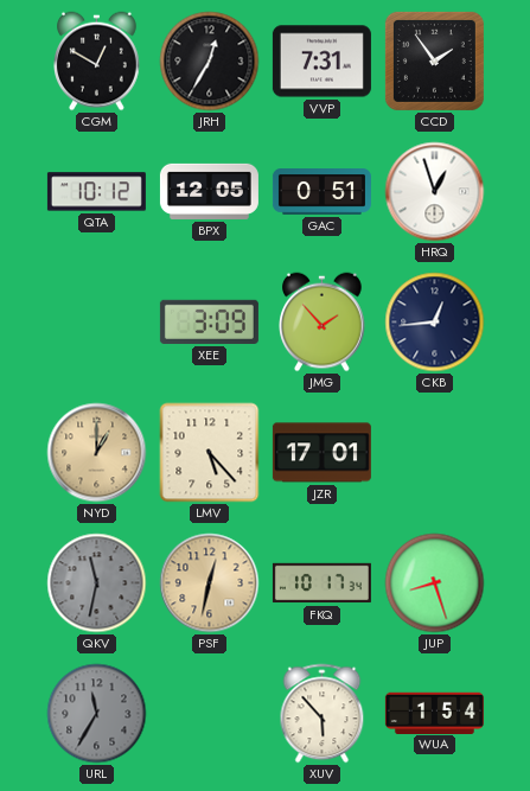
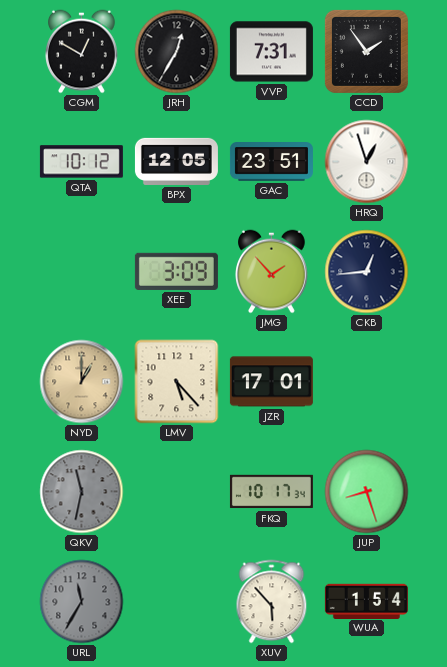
GAC: 0:51 -> 23:51 (271, 162)
PSF: 12:32 -> none (210, 583)
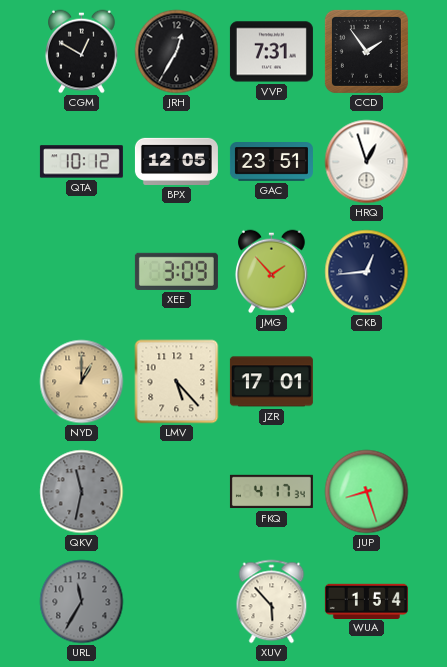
FKQ: 10:17 -> 4:17 (271, 492)
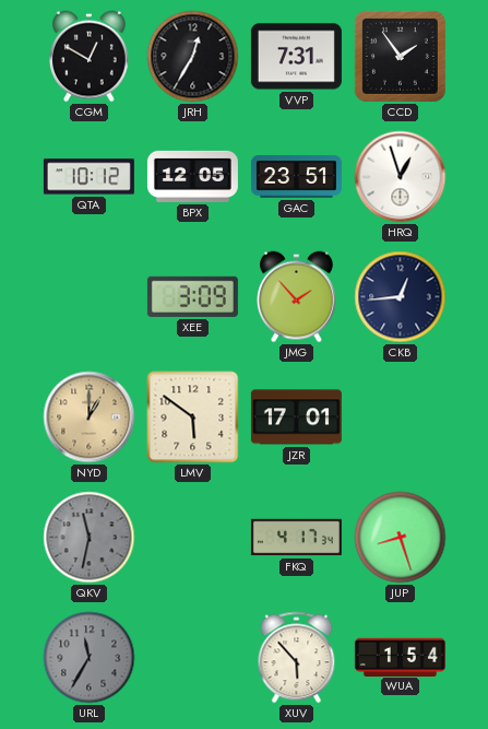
LMV: 5:23 -> 5:51 (193, 418)
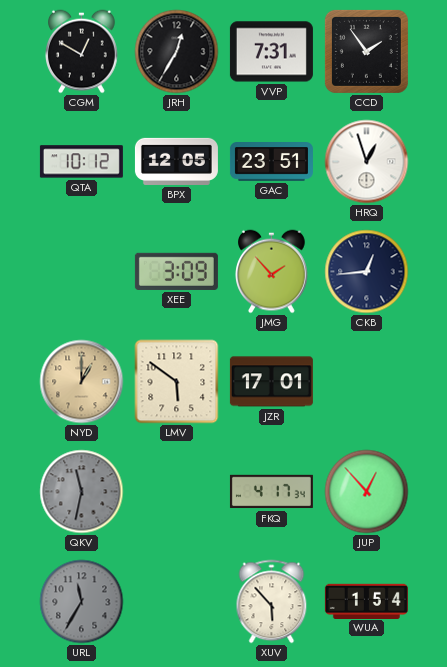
JUP: 8:27 -> 12:53 (367, 492)
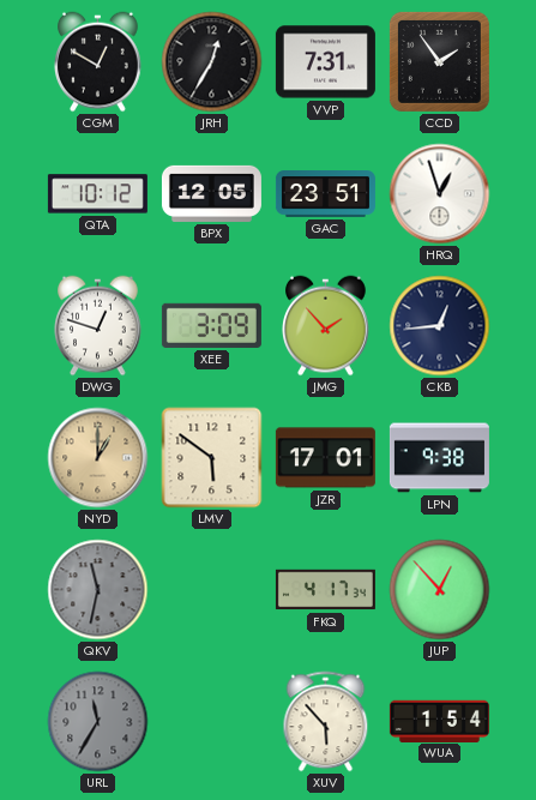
DWG: none -> 12:48 (98, 326)
LPN: none -> 9:38 (439, 458)
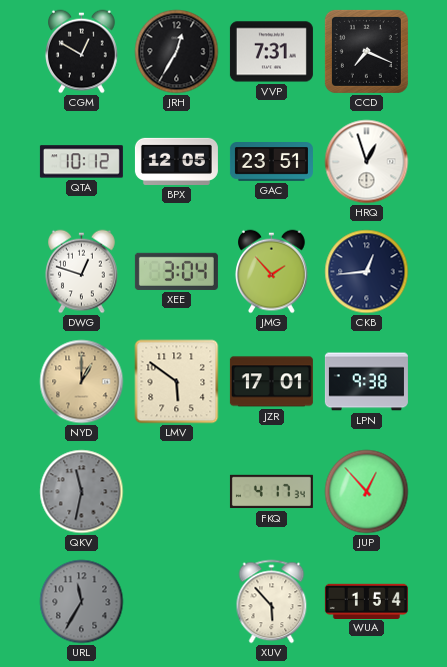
CCD: 1:54 -> 7:19 (366, 51)
XEE: 3:09 -> 3:04 (176, 271)
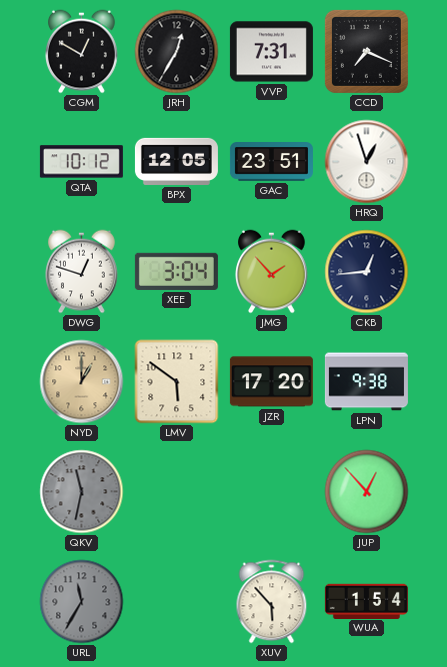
JZR: 17:01 -> 17:20 (271, 382)
FKQ: 4:17 -> none (271, 492)
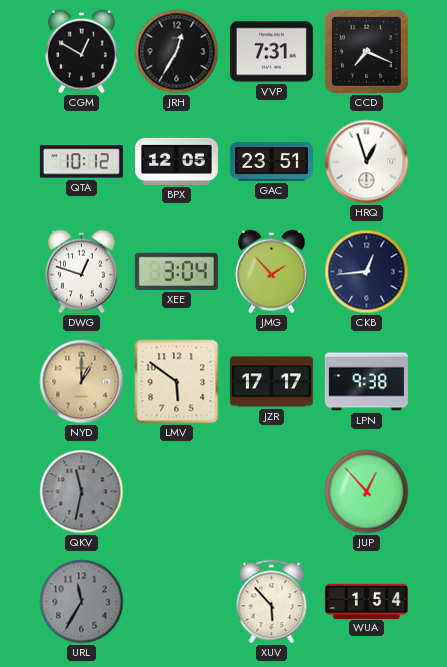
JZR: 17:20 -> 17:17 (271, 382)
